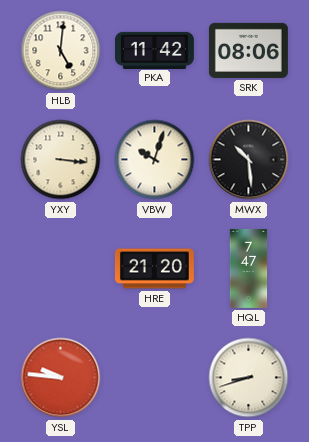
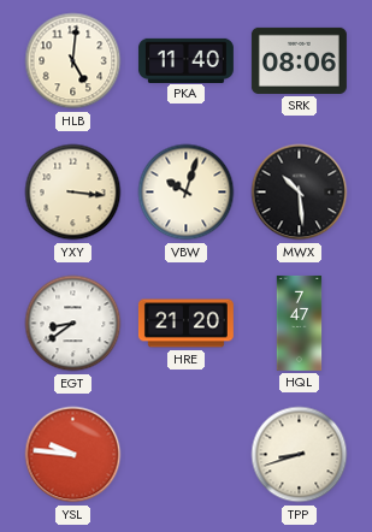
PKA: 11:42 -> 11:40 (185, 60)
EGT: none -> 8:39 (73, 324)
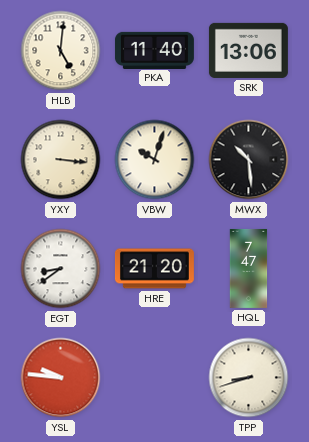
SRK: 08:06 -> 13:06 (248, 50)
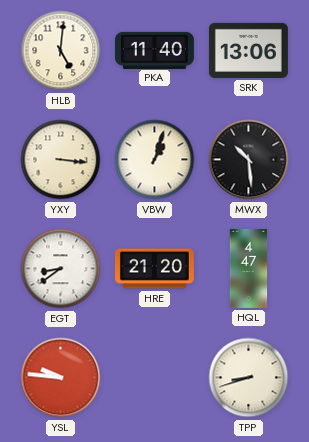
VBW: 10:03 -> 1:03 (155, 160)
HQL: 7:47 -> 4:47 (249, 268)
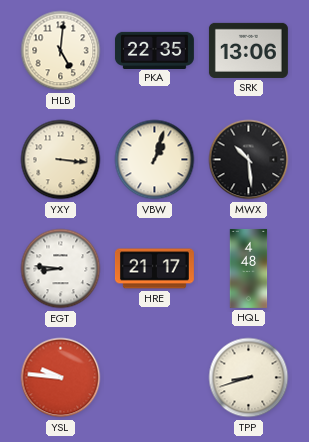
PKA: 11:40 -> 22:35 (154, 50)
EGT: 8:39 -> 8:46 (61, 269)
HRE: 21:20 -> 21:17 (154, 269)
HQL: 4:47 -> 4:48 (249, 268)
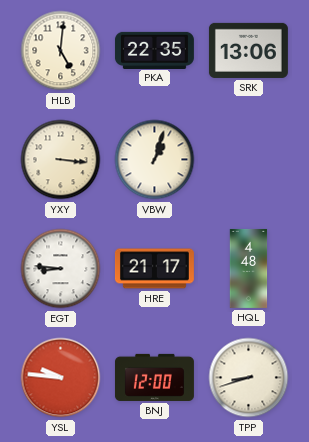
MWX: 10:29 -> none (249, 160)
BNJ: none -> 12:00 (154, 377)
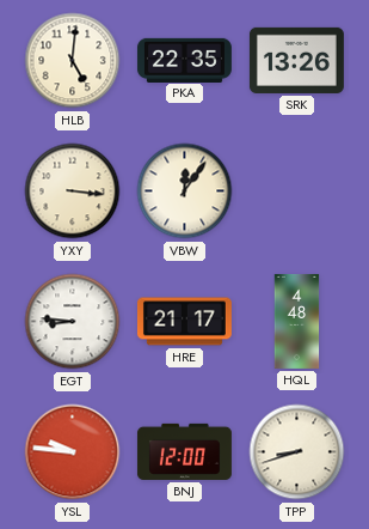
SRK: 13:06 -> 13:26 (296, 60)
VBW: 1:03 -> 12:06 (185, 191)
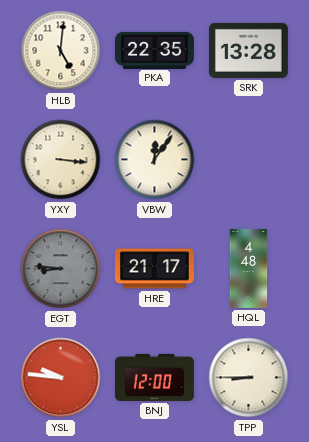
SRK: 13:26 -> 13:28 (248, 50)
EGT dial: white -> grey (61, 269)
TPP: 8:42 -> 8:45 (249, 378)
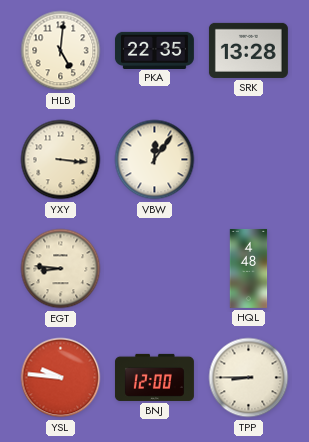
EGT dial: grey -> cream (61, 269)
HRE: 21:17 -> none (154, 269)
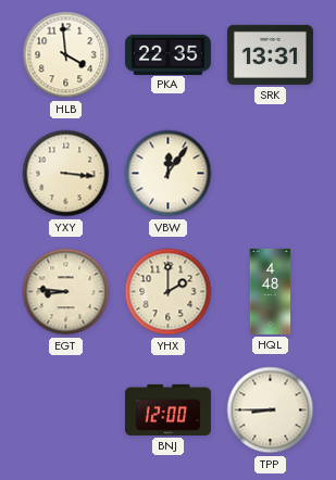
HLB: 5:01 -> 3:59 (66, 55)
SRK: 13:28 -> 13:31 (270, 54)
YHX: none -> 2:00 (169, 292)
YSL: 9:46 -> none (61, 378)
